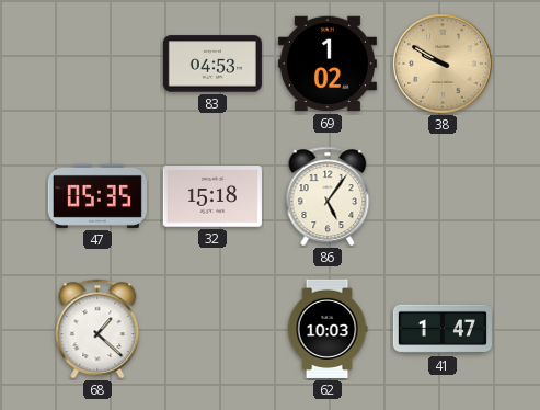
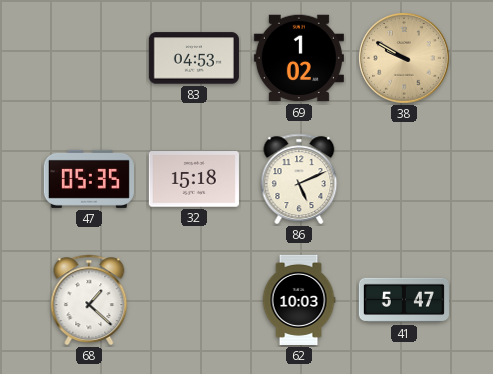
86: 5:06 -> 5:11 (299, 179)
41: 1:47 -> 5:47 (404, 300)
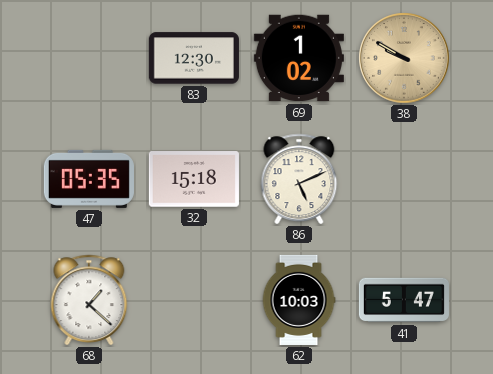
83: 04:53 -> 12:30 (194, 58)
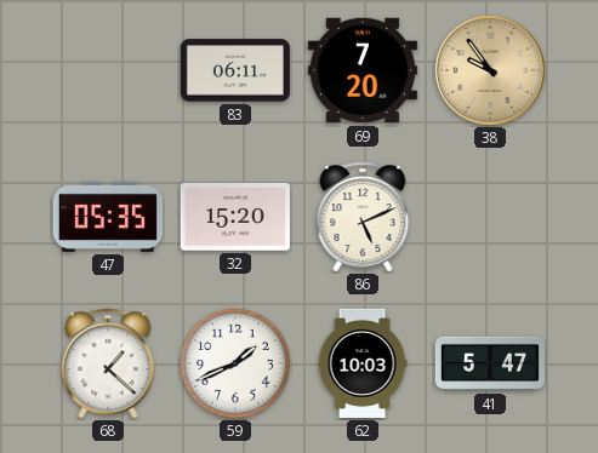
83: 12:30 -> 06:11 (235, 70)
69: 1:02 -> 7:20 (363, 70)
38: 9:50 -> 9:54 (490, 70)
32: 15:18 -> 15:20 (235, 217)
59: none -> 1:41 (235, 363)
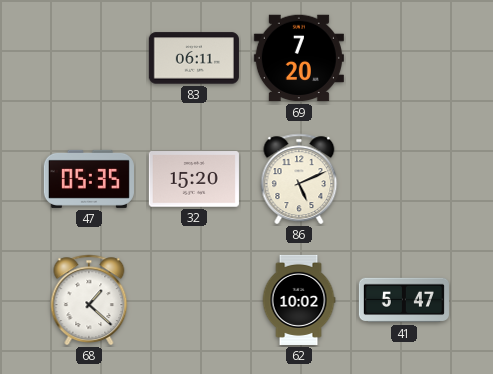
38: 9:54 -> none (490, 70)
59: 1:41 -> none (235, 363)
62: 10:03 -> 10:02 (299, 300)
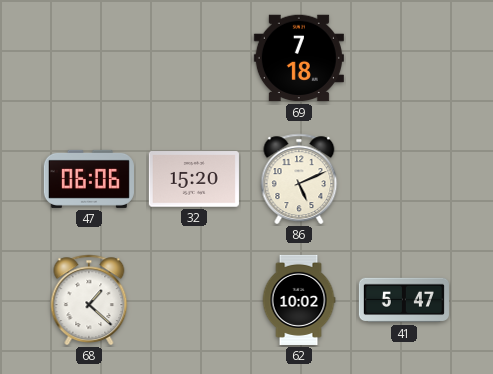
83: 06:11 -> none (194, 58)
69: 7:20 -> 7:18 (299, 58)
47: 05:35 -> 06:06 (89, 179)
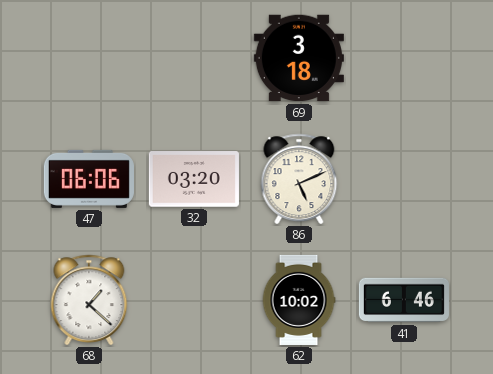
69: 7:18 -> 3:18 (299, 58)
32: 15:20 -> 03:20 (194, 179)
41: 5:47 -> 6:46 (404, 300)
